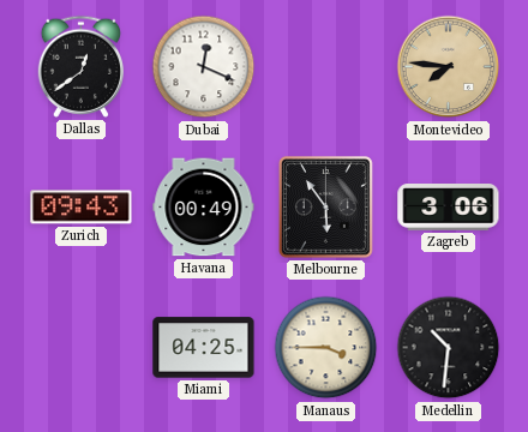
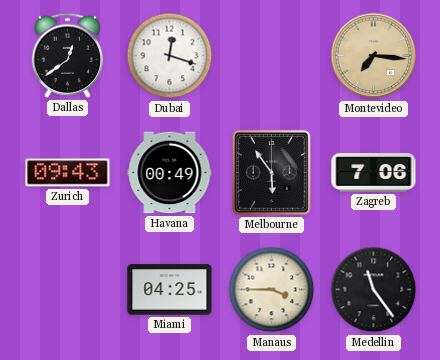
Dubai: 12:19 -> 12:18 (170, 56)
Montevideo: 7:46 -> 7:16 (374, 56)
Zagreb: 3:06 -> 7:06 (374, 173)
Medellin: 10:31 -> 11:24 (374, 290)
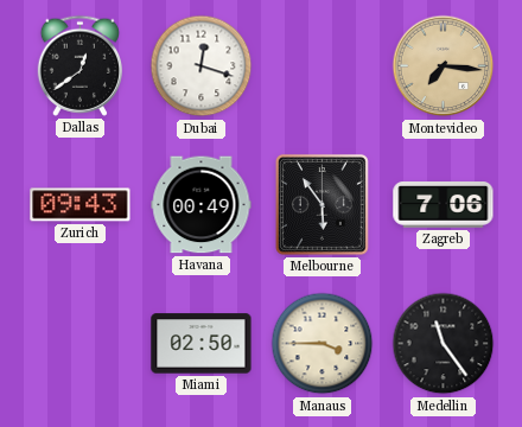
Miami: 04:25 -> 02:50 (202, 344)
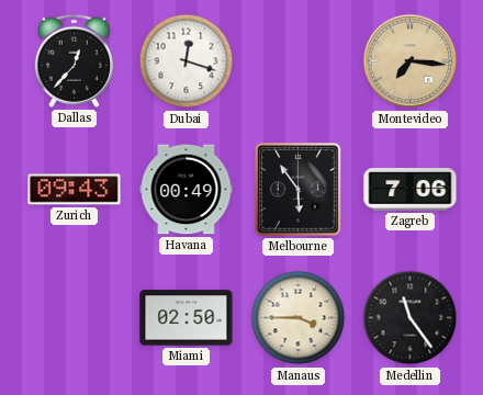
Dallas: 12:39 -> 12:37 (74, 60)
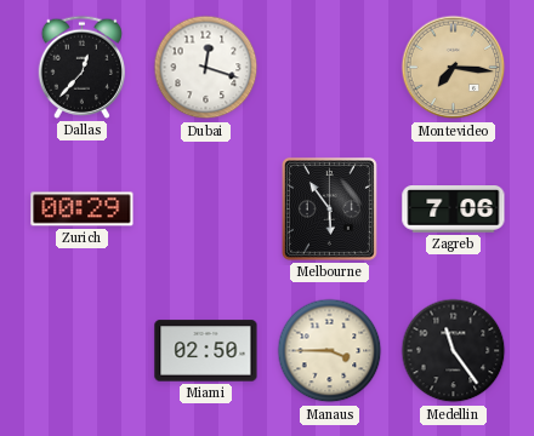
Zurich: 09:43 -> 00:29 (83, 210)
Havana: 00:49 -> none (187, 190)
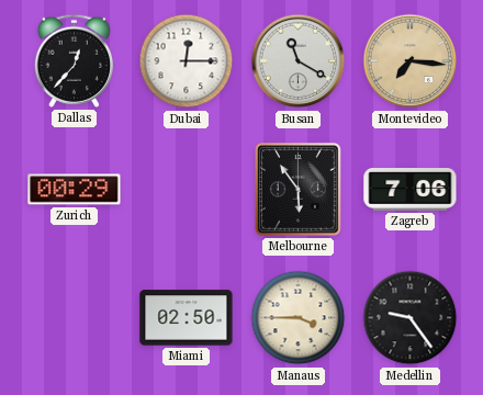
Dubai: 12:18 -> 12:15 (187, 61)
Busan: none -> 11:20 (299, 61)
Medellin: 11:24 -> 9:24 (411, 318)
